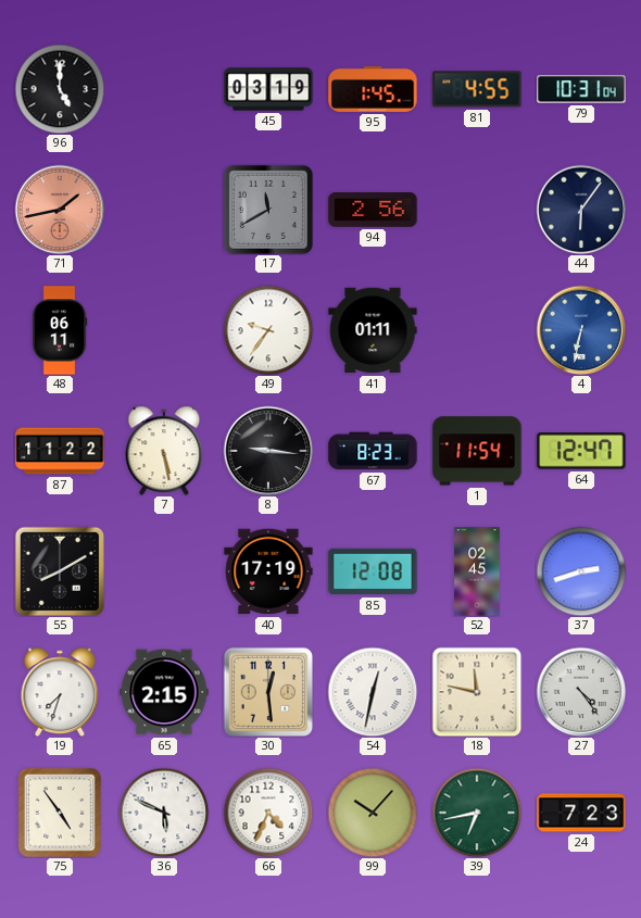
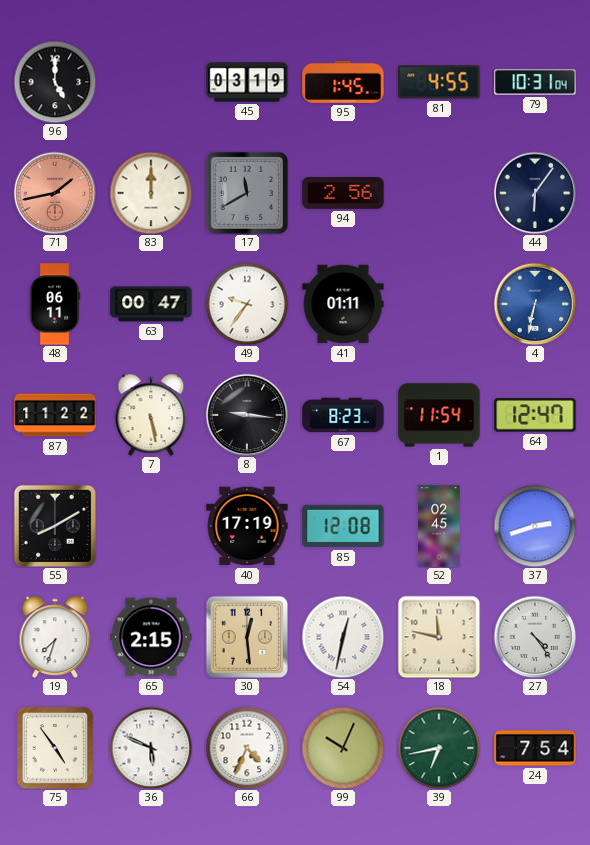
83: none -> 12:00 (151, 193)
63: none -> 00:47 (151, 304)
99: 10:07 -> 10:04 (343, 748)
24: 7:23 -> 7:54 (535, 748)
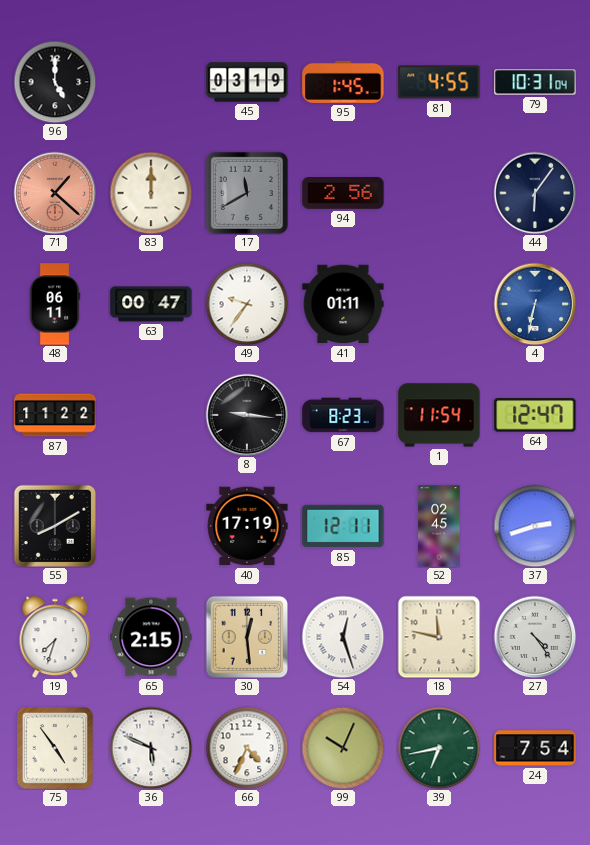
71: 1:43 -> 1:22 (55, 193)
7: 5:28 -> none (151, 415)
85: 12:08 -> 12:11 (343, 526)
54: 12:32 -> 12:27 (343, 637)
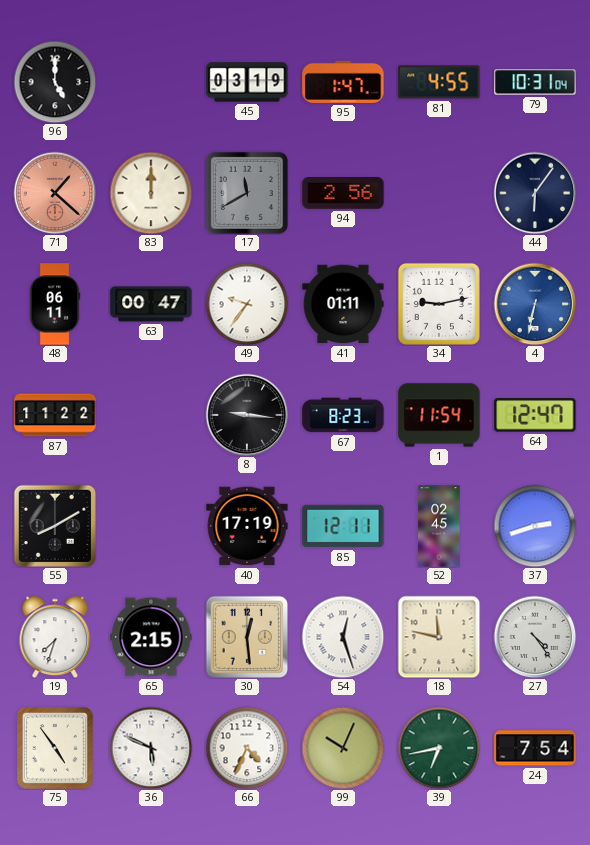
95: 1:45 -> 1:47 (343, 82)
34: none -> 9:13 (439, 304)
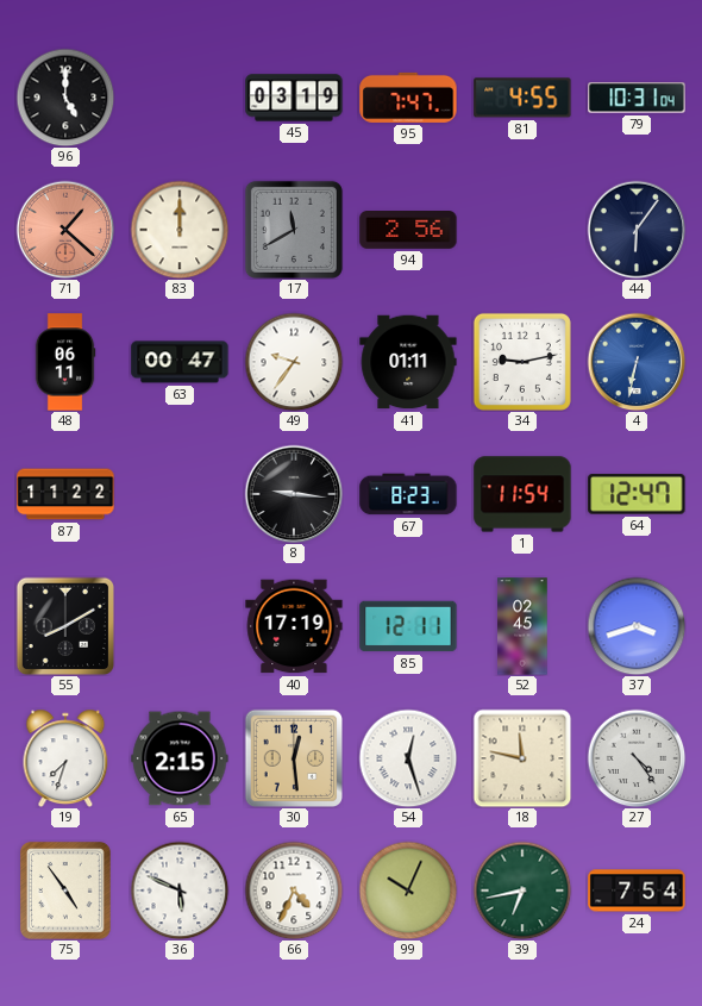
95: 1:47 -> 7:47 (408, 98)
37: 2:42 -> 3:42 (637, 626)
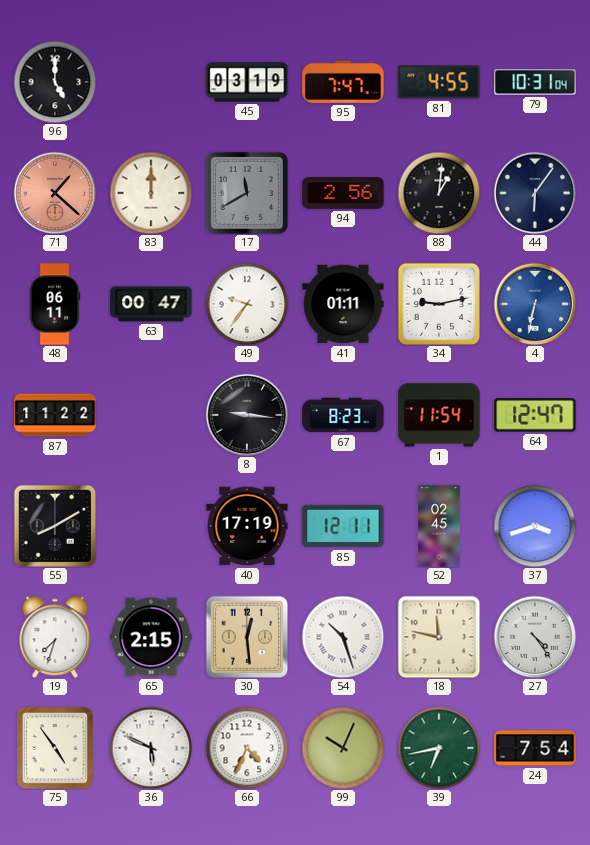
88: none -> 1:01 (439, 193)
54: 12:27 -> 10:27 (343, 637)
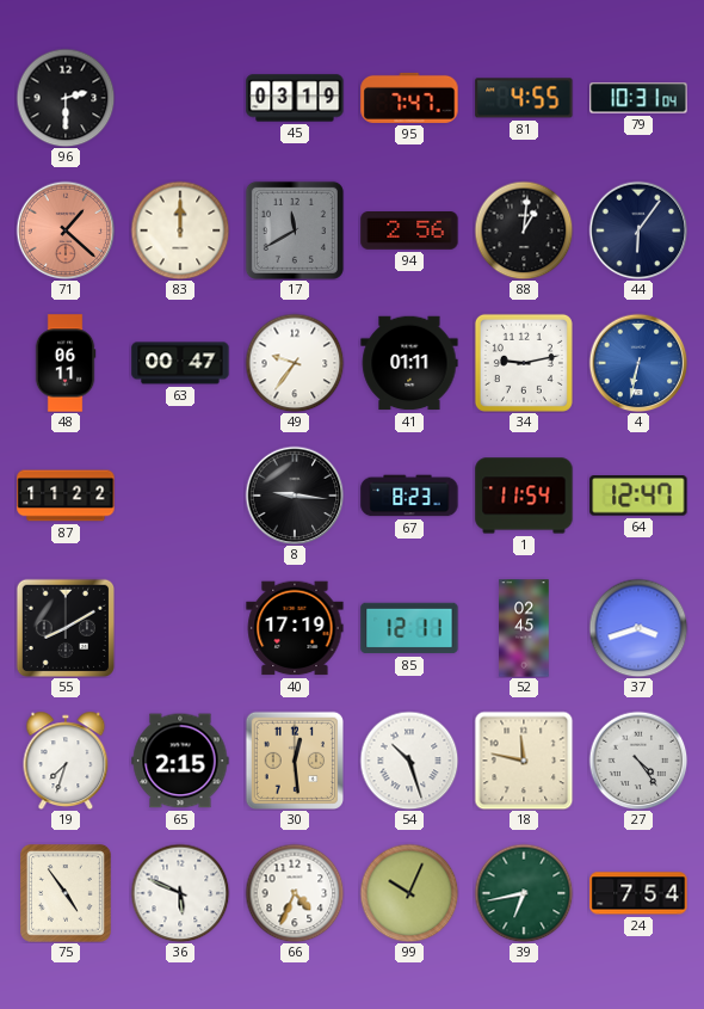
96: 5:00 -> 2:30 (66, 98)
